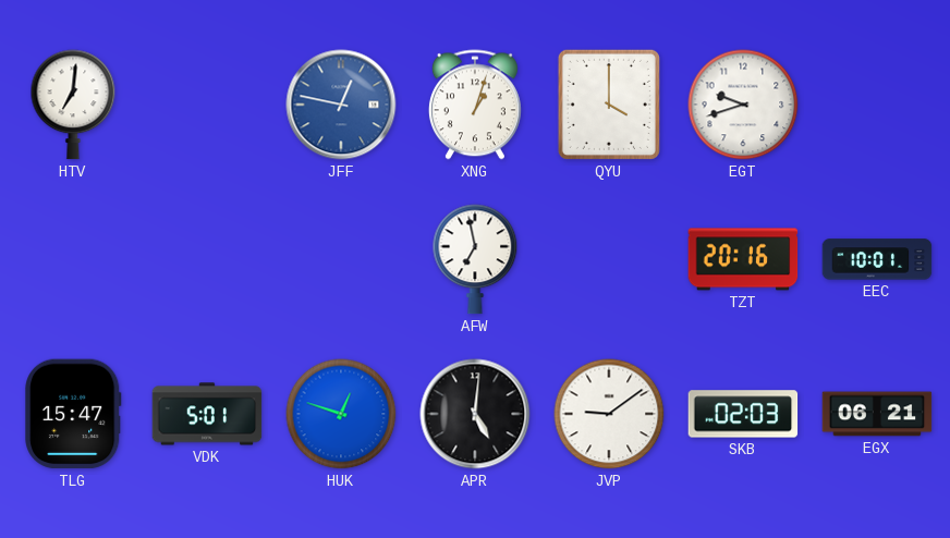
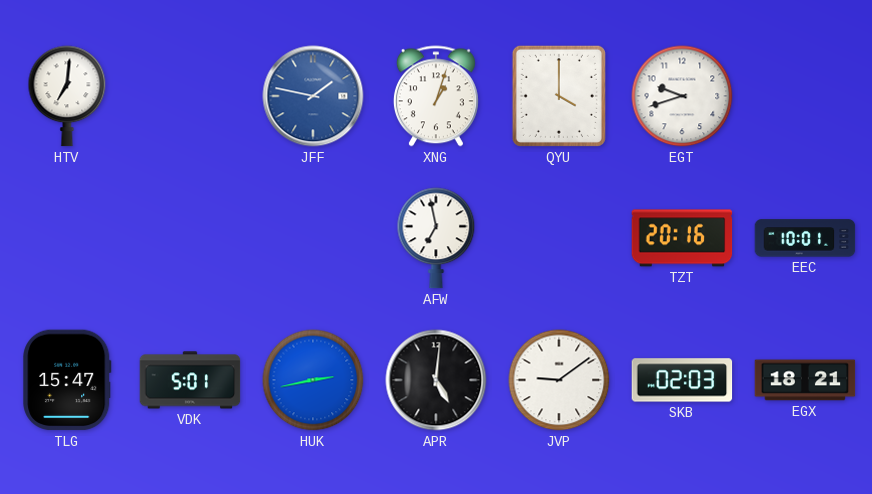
JFF: 12:47 -> 1:47 (313, 96)
HUK: 12:48 -> 2:43 (313, 380)
EGX: 06:21 -> 18:21 (805, 380)
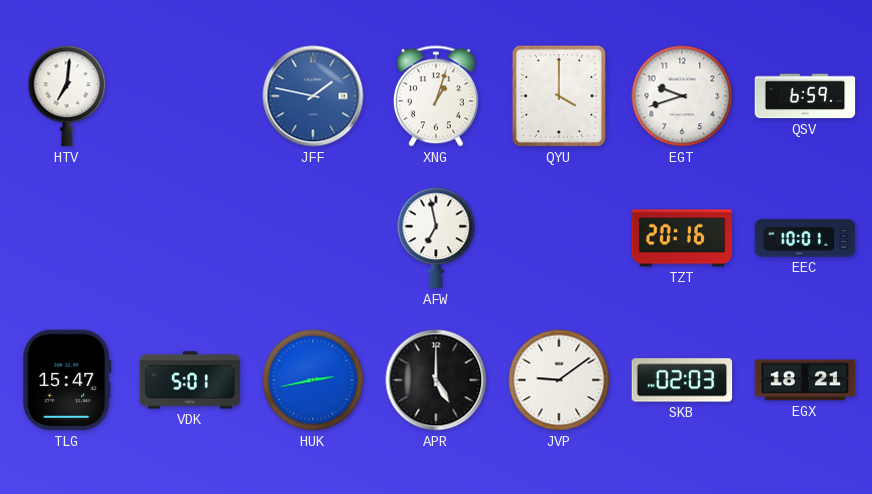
QSV: none -> 6:59 (805, 96)
APR: 5:01 -> 5:00 (436, 380)
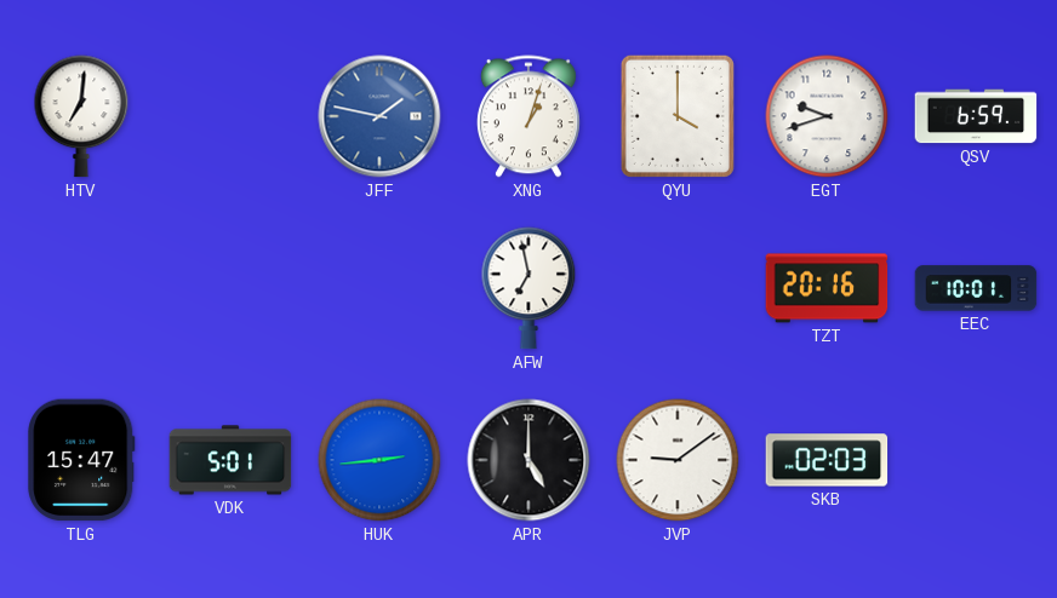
HUK: 2:43 -> 2:44 (379, 460)
EGX: 18:21 -> none (805, 380)
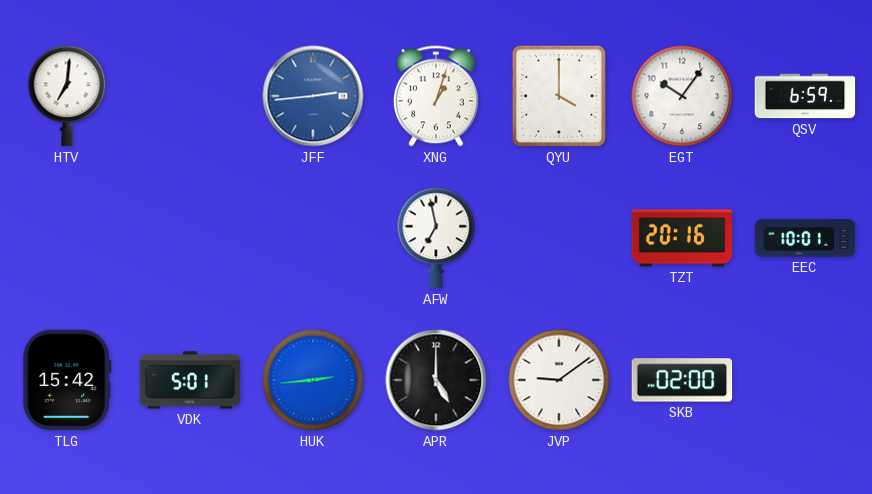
JFF: 1:47 -> 2:44 (313, 96)
EGT: 9:42 -> 10:06 (682, 96)
TLG: 15:47 -> 15:42 (67, 380)
SKB: 02:03 -> 02:00 (682, 380)
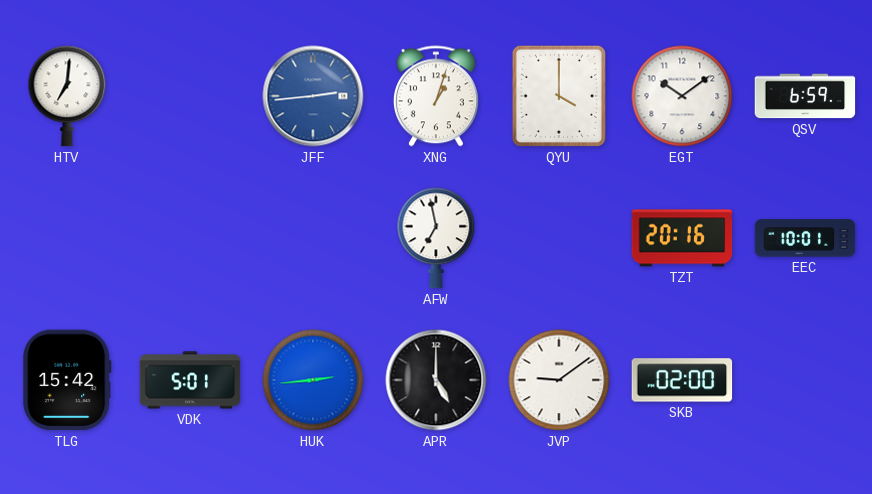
EGT: 10:06 -> 10:09 (682, 96)
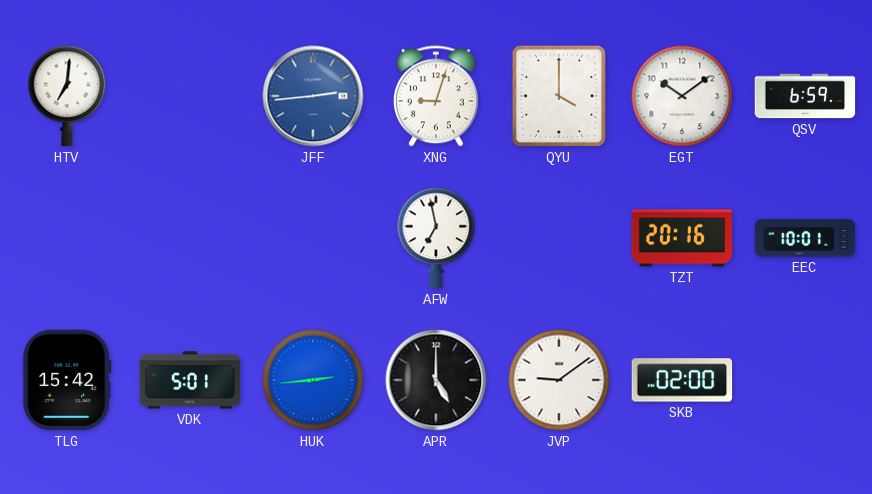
XNG: 1:03 -> 9:03 (436, 96)
